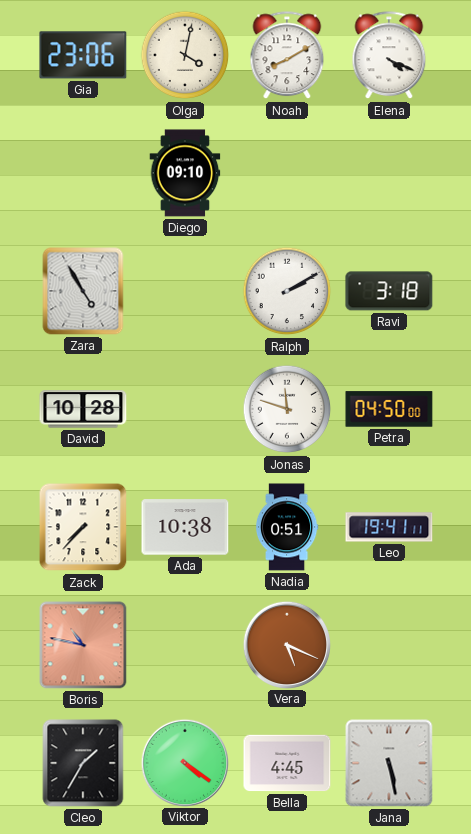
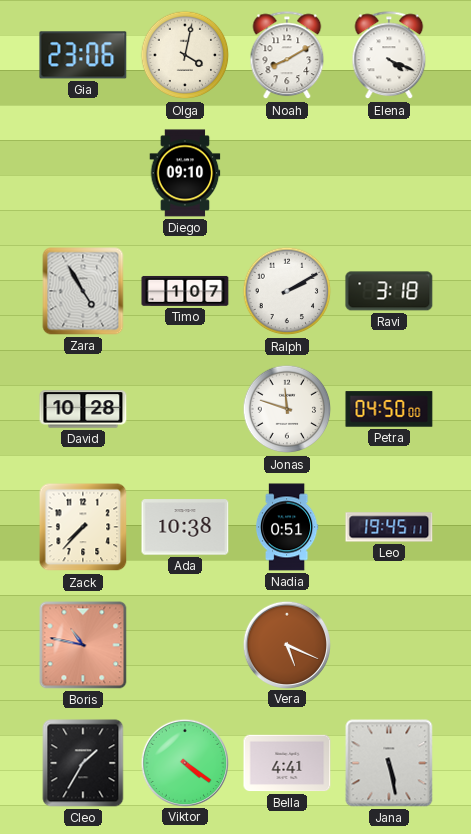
Timo: none -> 1:07 (185, 291)
Leo: 19:41 -> 19:45 (389, 527)
Bella: 4:45 -> 4:41 (287, 763)
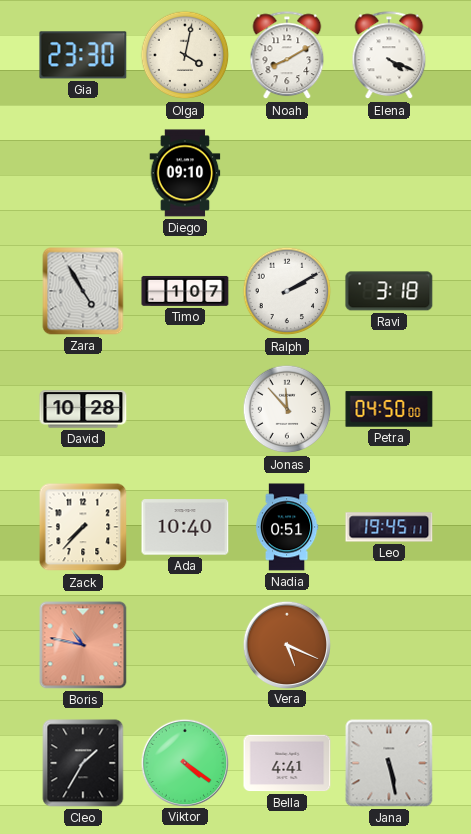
Gia: 23:06 -> 23:30 (83, 55)
Jonas: 11:48 -> 11:53 (287, 409)
Ada: 10:38 -> 10:40 (185, 527)
